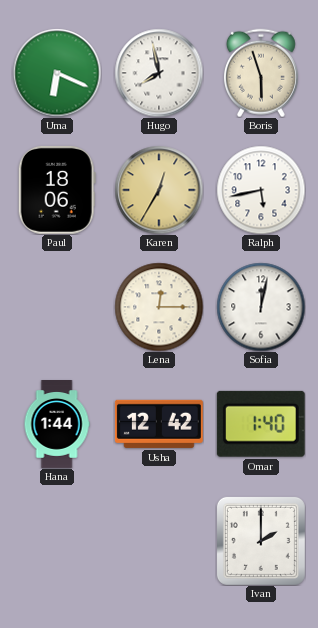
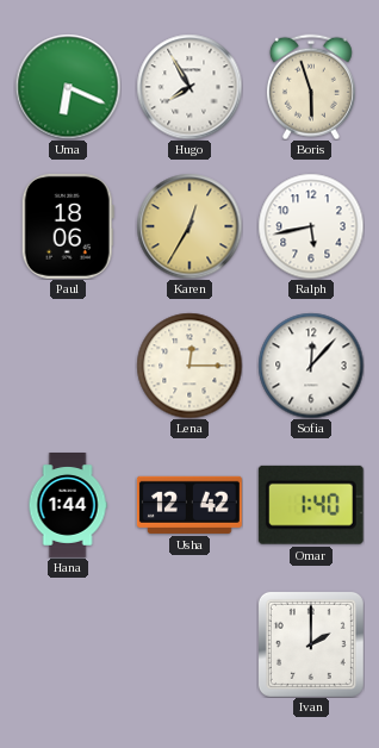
Hugo: 7:58 -> 7:55 (189, 87)
Sofia: 12:02 -> 12:07 (311, 366)
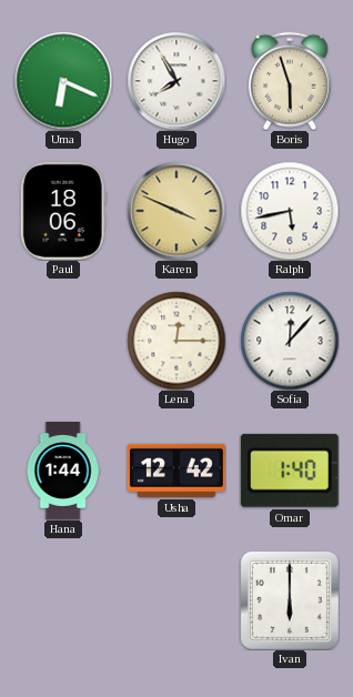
Karen: 12:35 -> 3:49 (176, 211)
Ivan: 2:00 -> 6:00 (290, 600)
